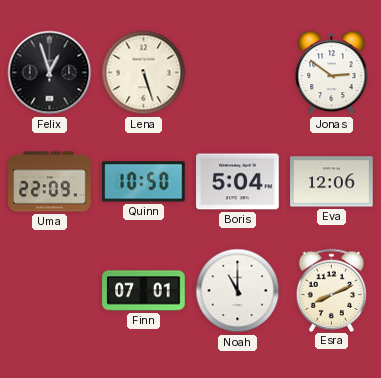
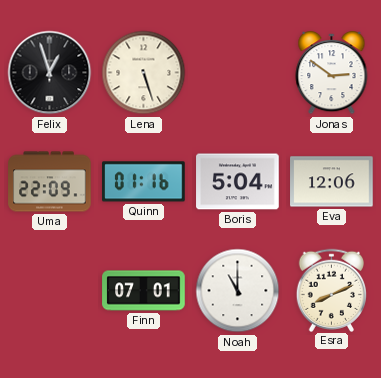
Quinn: 10:50 -> 01:16 (144, 182)
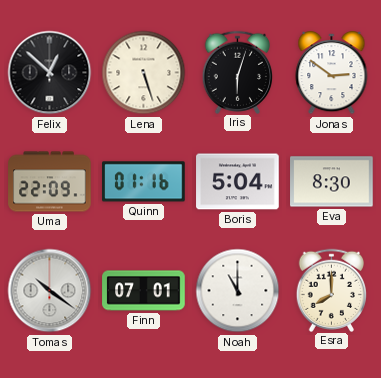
Felix: 12:57 -> 12:52 (50, 73)
Iris: none -> 6:03 (238, 72)
Eva: 12:06 -> 8:30 (332, 182)
Tomas: none -> 10:21 (50, 291)
Esra: 8:11 -> 8:00 (332, 290)
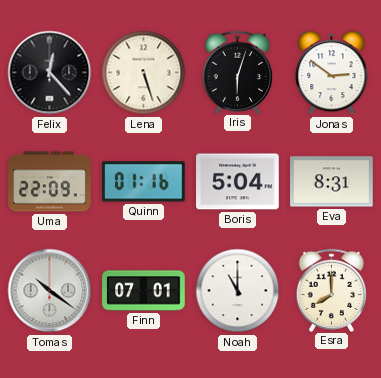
Felix: 12:52 -> 12:23 (50, 73)
Eva: 8:30 -> 8:31 (332, 182)
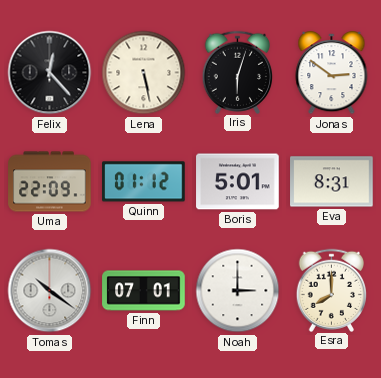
Lena: 5:27 -> 5:28 (144, 73)
Quinn: 01:16 -> 01:12 (144, 182)
Boris: 5:04 -> 5:01 (238, 182)
Noah: 11:00 -> 3:00 (238, 291)
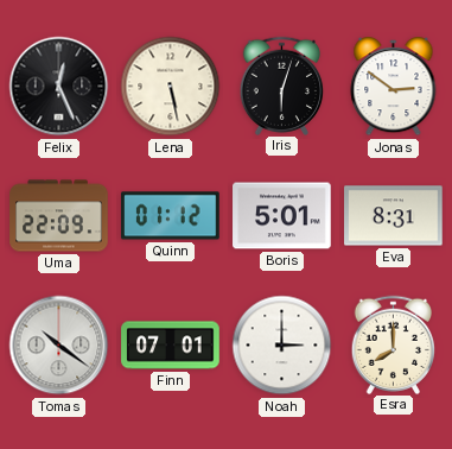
Felix: 12:23 -> 12:26 (59, 87)
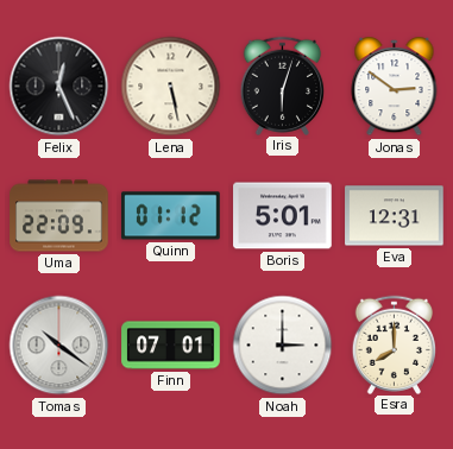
Eva: 8:31 -> 12:31 (395, 216)
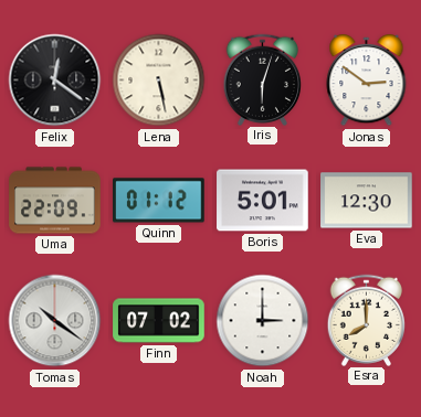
Felix: 12:26 -> 12:21 (55, 81)
Eva: 12:31 -> 12:30 (367, 201)
Finn: 07:01 -> 07:02 (159, 321)
